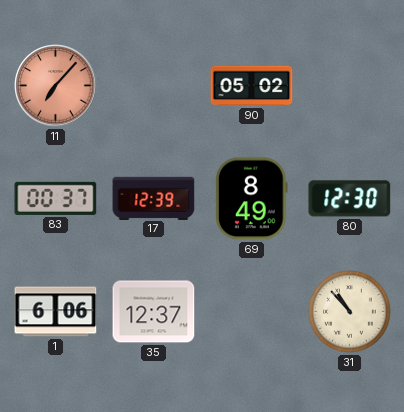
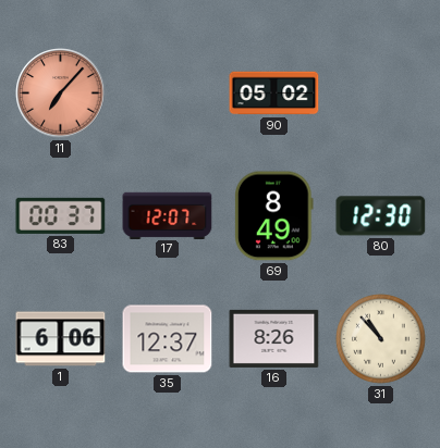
17: 12:39 -> 12:07 (168, 215)
16: none -> 8:26 (274, 338)
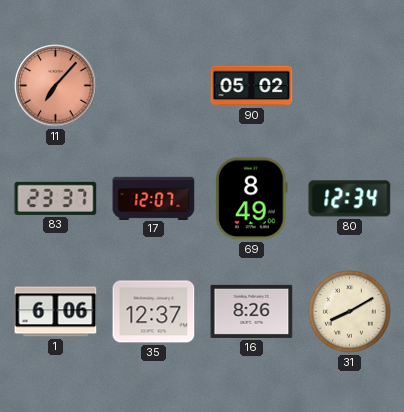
83: 00:37 -> 23:37 (56, 198)
80: 12:30 -> 12:34 (350, 199)
31: 10:53 -> 8:10 (350, 312)
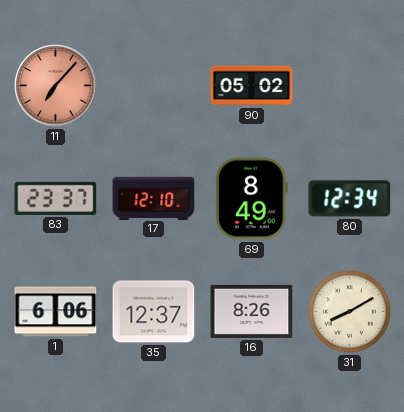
17: 12:07 -> 12:10 (154, 198)
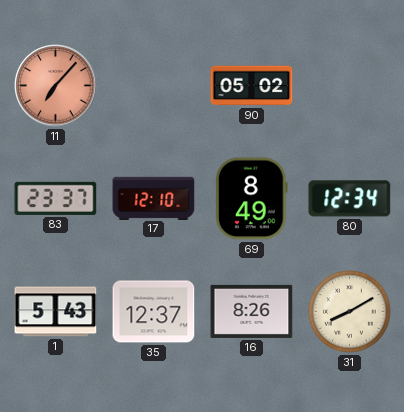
1: 6:06 -> 5:43 (56, 312)
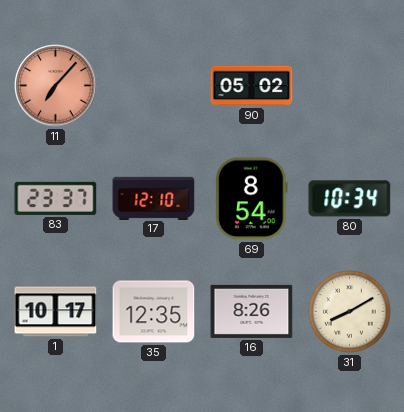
69: 8:49 -> 8:54 (252, 199)
80: 12:34 -> 10:34 (350, 199)
1: 5:43 -> 10:17 (56, 312)
35: 12:37 -> 12:35 (154, 312)
